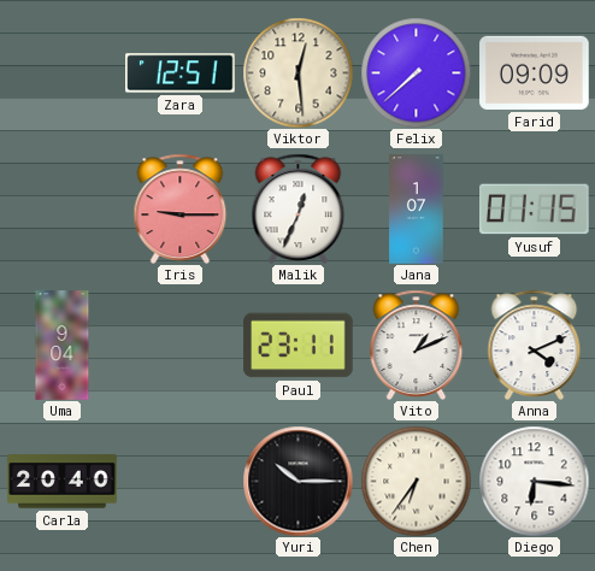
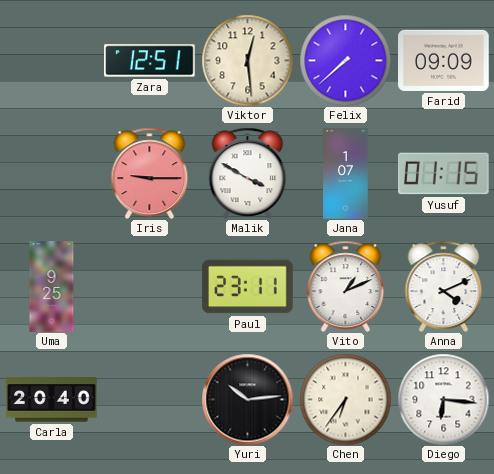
Malik: 12:34 -> 3:50 (248, 173)
Uma: 9:04 -> 9:25 (52, 287)
Yuri: 10:15 -> 10:14 (247, 399)
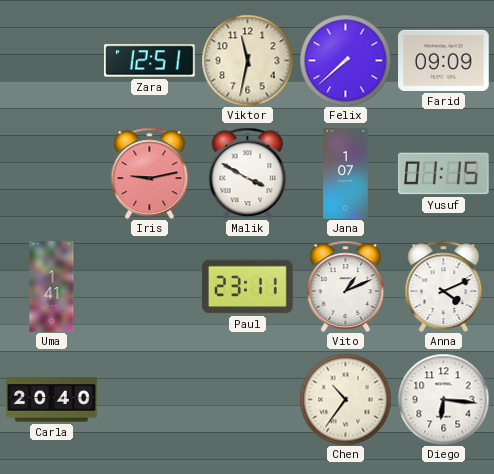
Viktor: 12:29 -> 11:32 (247, 60)
Iris: 9:15 -> 9:13 (150, 173)
Uma: 9:25 -> 1:41 (52, 287)
Yuri: 10:14 -> none (247, 399)
Chen: 6:36 -> 10:36 (345, 399)
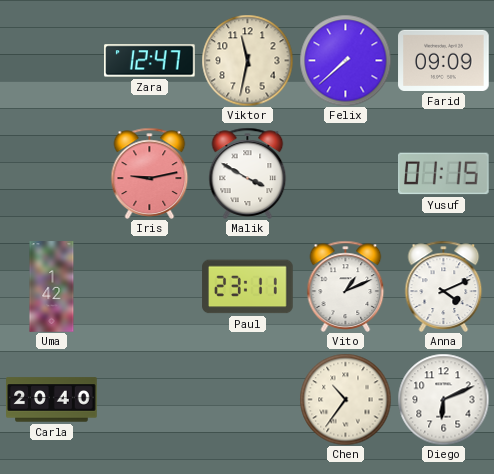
Zara: 12:51 -> 12:47 (150, 61)
Jana: 1:07 -> none (346, 174)
Uma: 1:41 -> 1:42 (52, 287)
Diego: 6:16 -> 6:11 (443, 399)
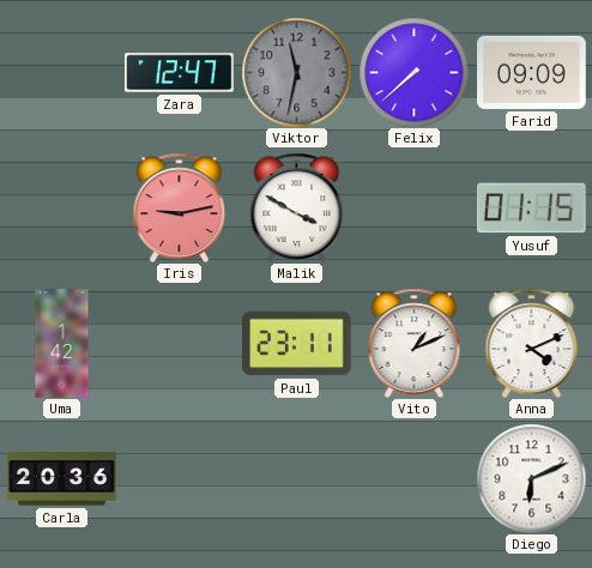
Viktor dial: cream -> grey (296, 72)
Carla: 20:40 -> 20:36 (62, 479)
Chen: 10:36 -> none (345, 399)
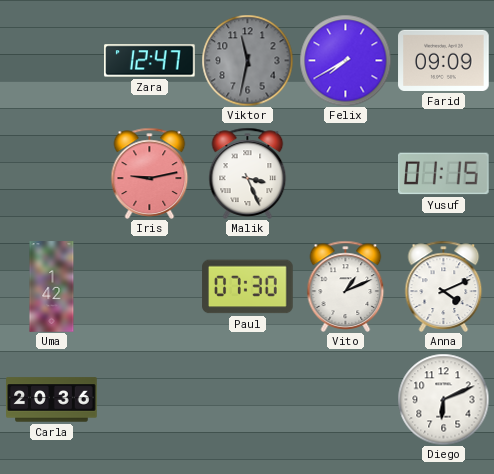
Felix: 7:38 -> 7:40 (345, 60)
Malik: 3:50 -> 3:26 (248, 173)
Paul: 23:11 -> 07:30 (248, 287)
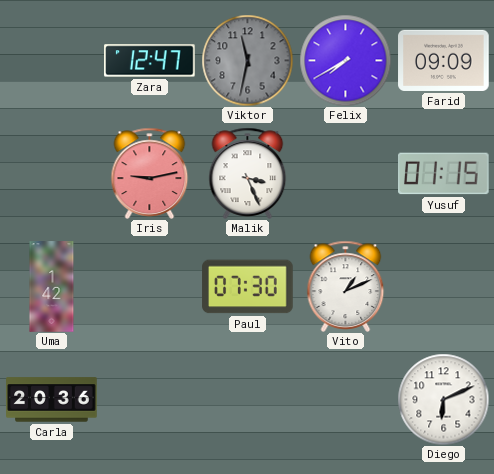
Anna: 4:11 -> none (444, 286)
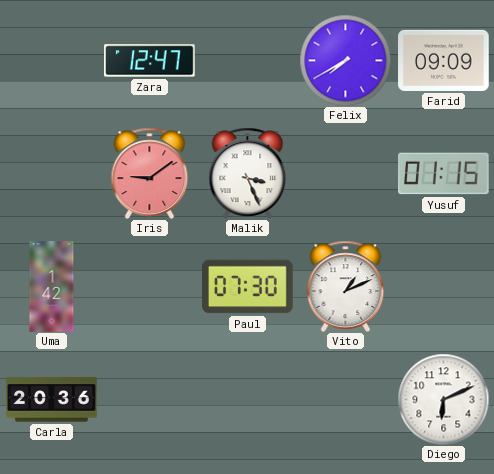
Viktor: 11:32 -> none (247, 60)
Iris: 9:13 -> 9:09 (150, 173)
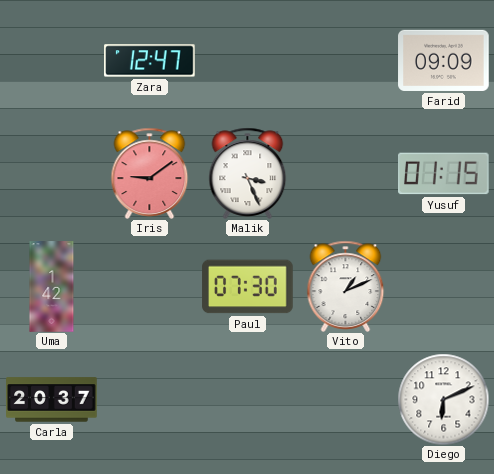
Felix: 7:40 -> none (345, 60)
Carla: 20:36 -> 20:37 (52, 400)
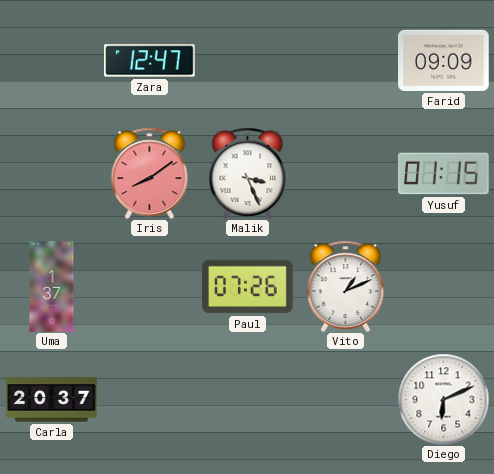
Iris: 9:09 -> 8:09 (150, 173)
Uma: 1:42 -> 1:37 (52, 287)
Paul: 07:30 -> 07:26 (248, 287)
